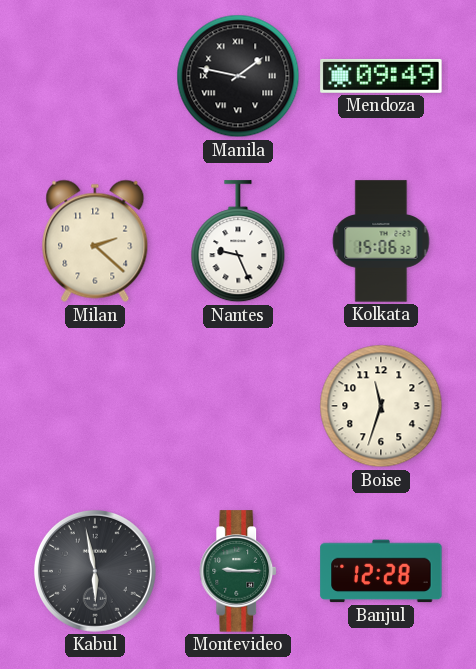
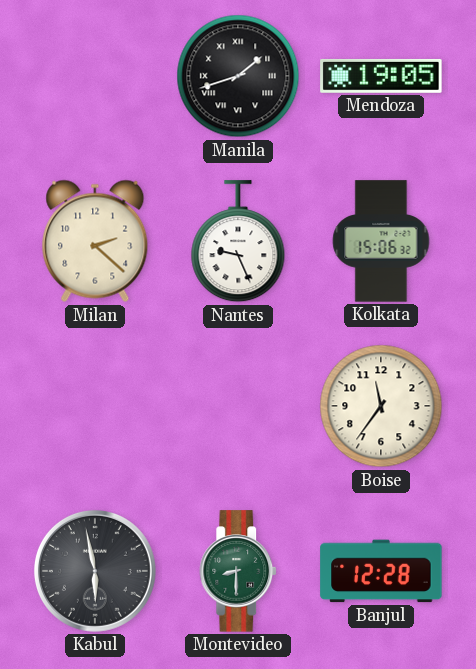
Manila: 1:47 -> 1:42 (238, 76)
Mendoza: 09:49 -> 19:05 (381, 76)
Boise: 11:33 -> 11:36 (381, 406)
Montevideo: 9:15 -> 8:30 (239, 571)
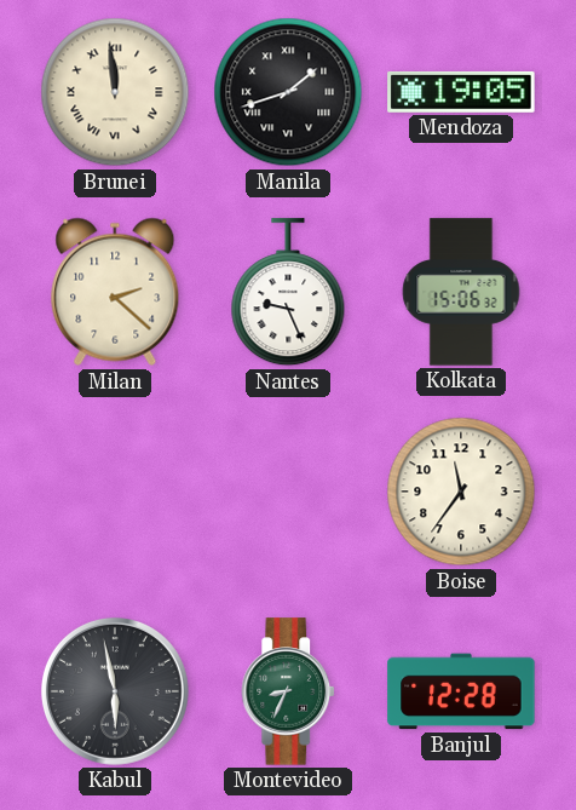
Brunei: none -> 11:59 (115, 92)
Montevideo: 8:30 -> 8:34 (289, 691)
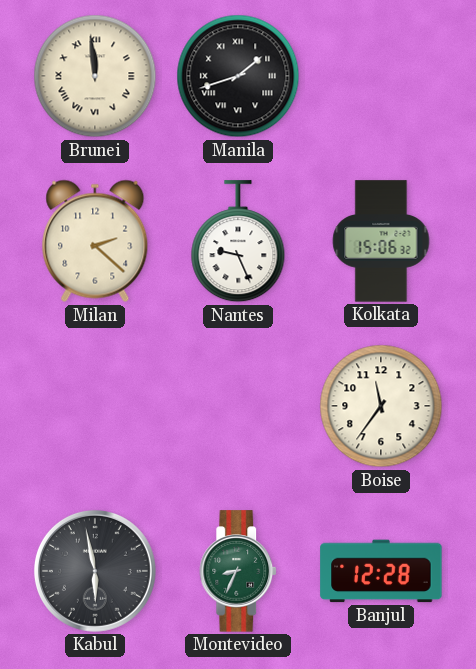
Mendoza: 19:05 -> none (461, 92)
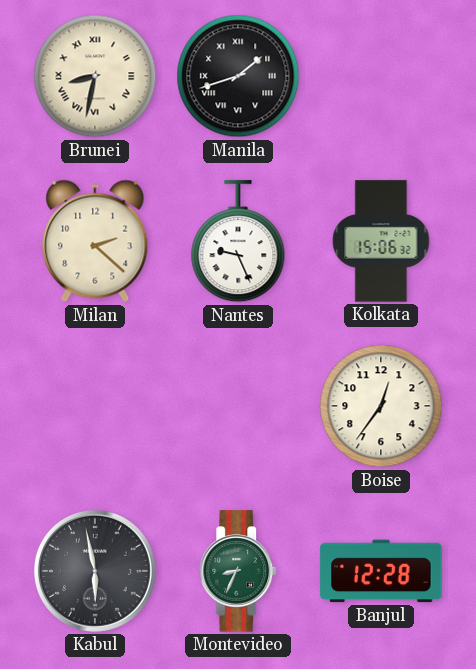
Brunei: 11:59 -> 8:32 (95, 76)
Boise: 11:36 -> 12:36 (381, 406)
